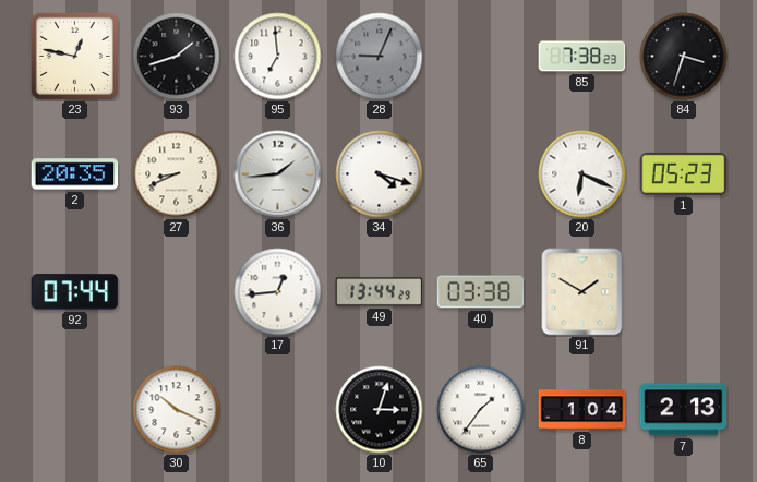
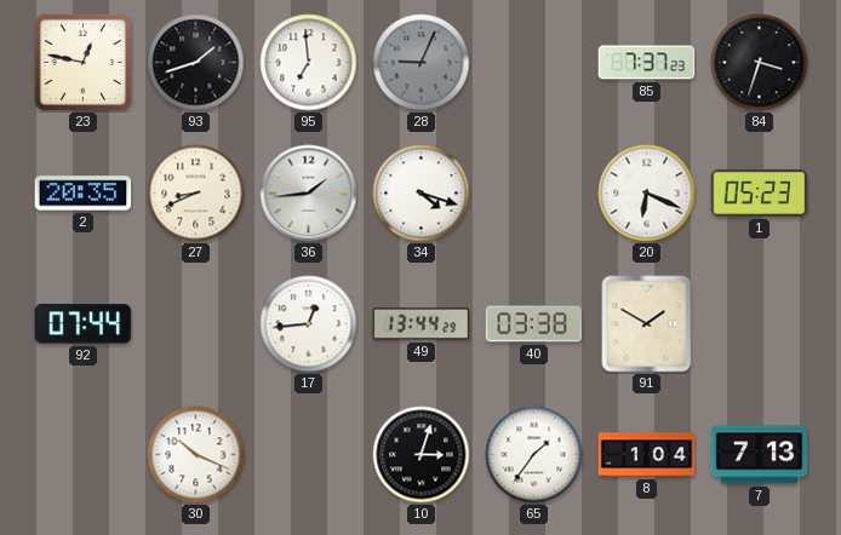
85: 7:38 -> 7:37 (647, 63)
7: 2:13 -> 7:13 (760, 455)
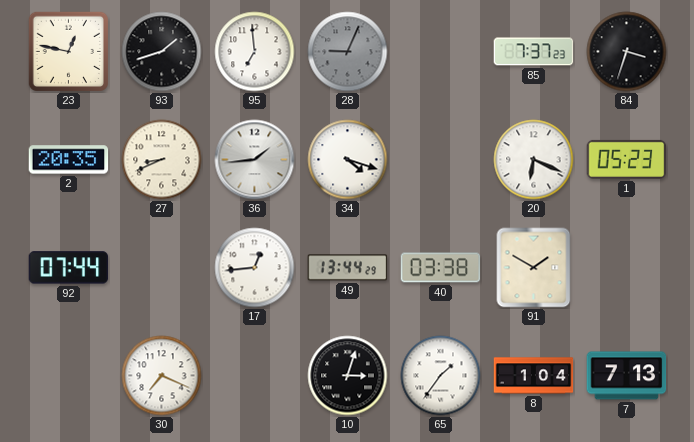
30: 10:19 -> 7:19 (162, 376)
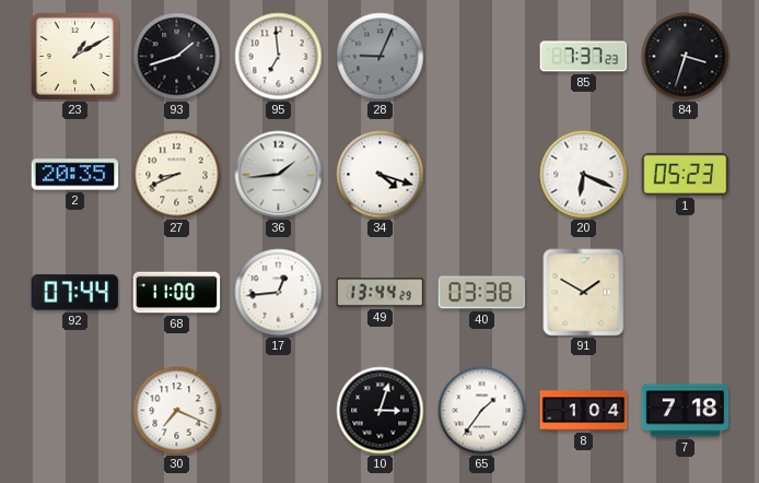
23: 12:47 -> 1:10 (74, 56)
68: none -> 11:00 (177, 293)
7: 7:13 -> 7:18 (686, 411)
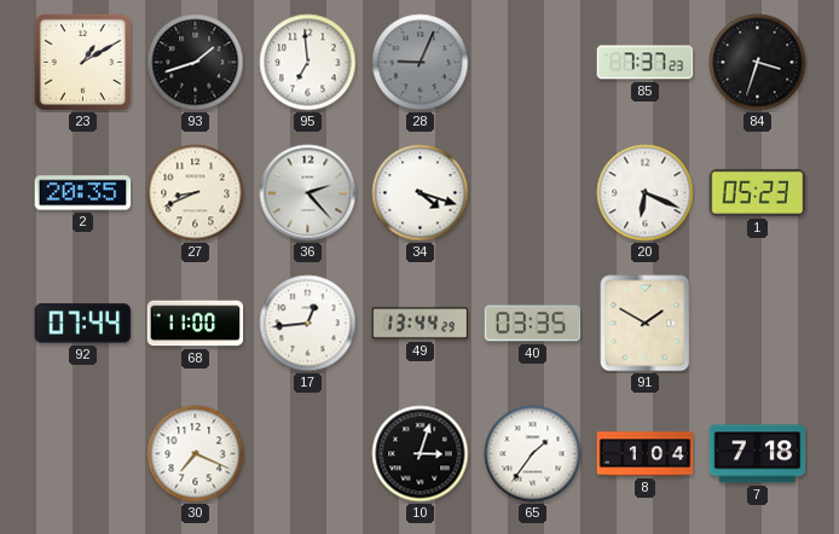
36: 1:44 -> 2:23 (308, 193)
40: 03:38 -> 03:35 (533, 324)
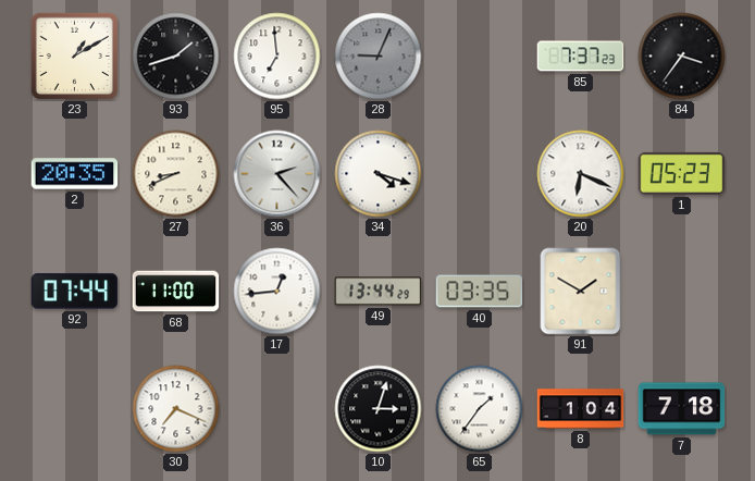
84: 3:33 -> 3:36 (682, 57)
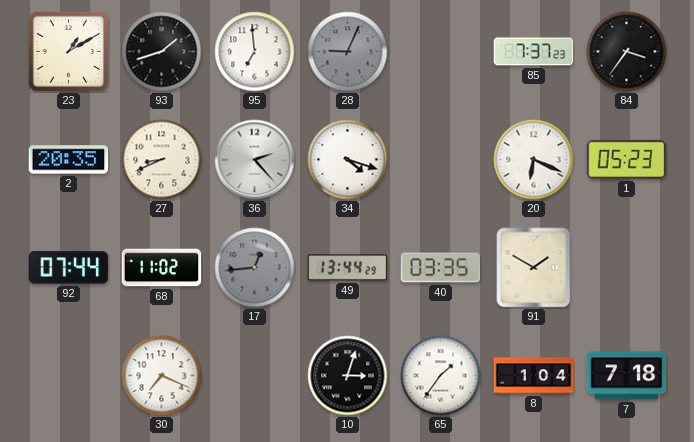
68: 11:00 -> 11:02 (162, 268)
17 dial: white -> grey (255, 268)
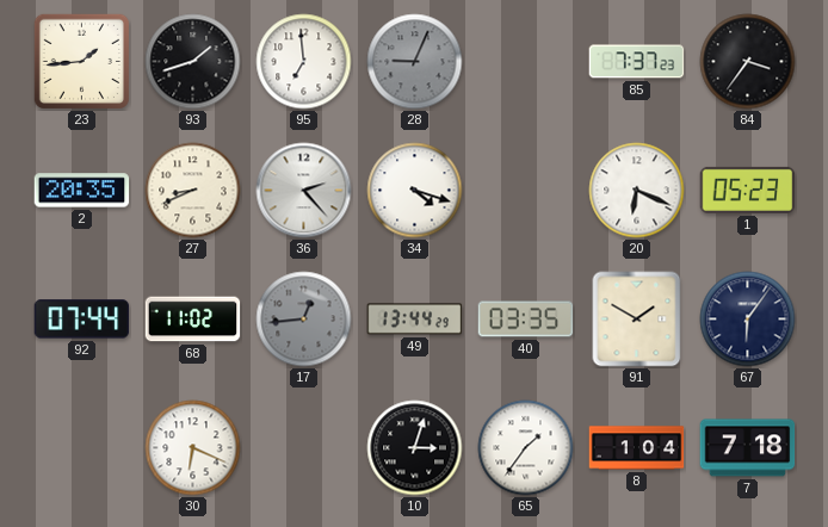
23: 1:10 -> 1:44 (81, 61)
67: none -> 6:06 (748, 320)
30: 7:19 -> 6:19 (193, 448)
